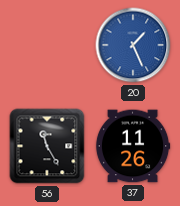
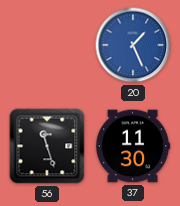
56: 11:25 -> 11:27 (47, 146)
37: 11:26 -> 11:30 (133, 146)
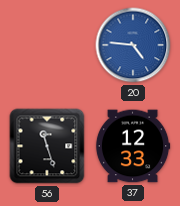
20: 1:26 -> 4:46 (133, 45)
37: 11:30 -> 12:33 (133, 146)
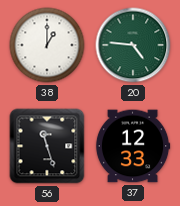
38: none -> 1:00 (47, 45)
20 dial: blue -> green (133, 45)
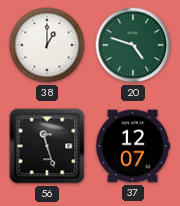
20: 4:46 -> 4:48 (133, 45)
37: 12:33 -> 12:07 (133, 146)
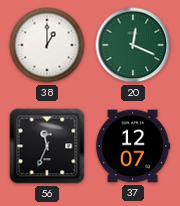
20: 4:48 -> 12:19 (133, 45)
56: 11:27 -> 11:34 (47, 146)
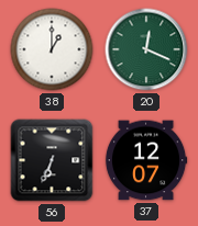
56: 11:34 -> 6:34 (52, 160)
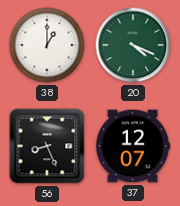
20: 12:19 -> 4:19 (133, 45)
56: 6:34 -> 8:26 (47, 146)
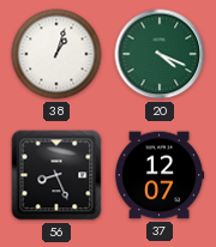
38: 1:00 -> 1:03 (56, 54)
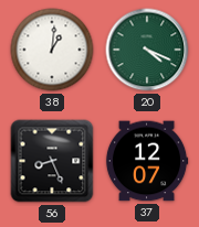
38: 1:03 -> 1:01 (52, 50)
